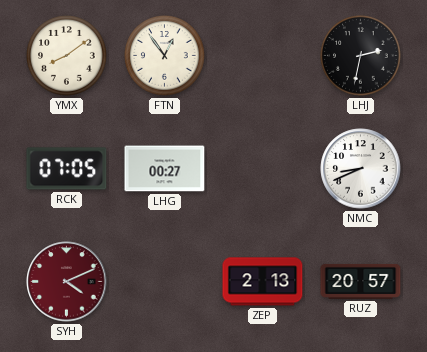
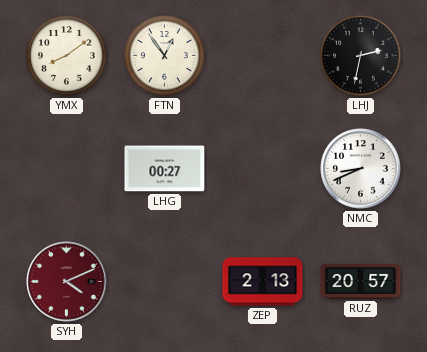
RCK: 07:05 -> none (67, 169)
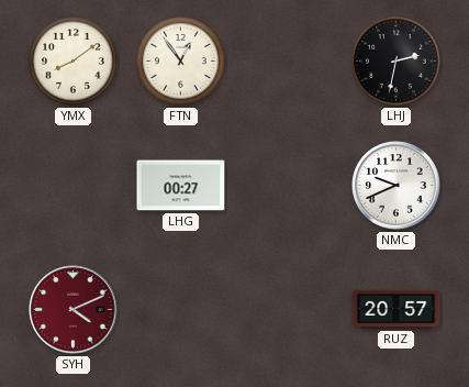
NMC: 8:41 -> 9:41 (397, 186)
ZEP: 2:13 -> none (263, 282)
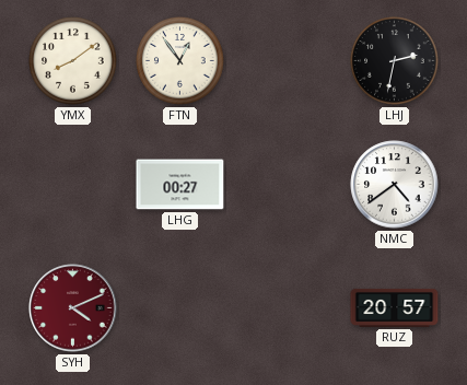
NMC: 9:41 -> 4:39 (395, 185)
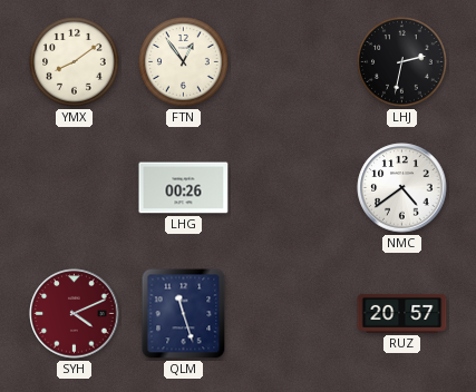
LHG: 00:27 -> 00:26 (184, 188)
QLM: none -> 11:27 (184, 314)
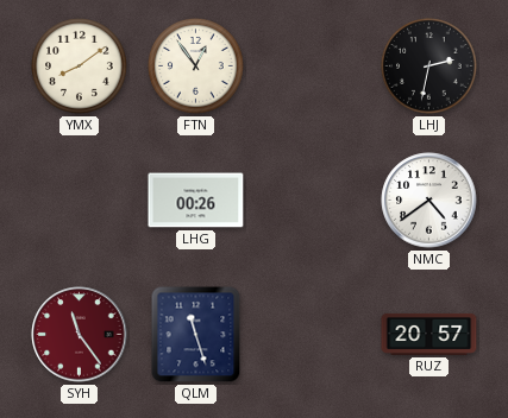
SYH: 4:11 -> 11:24 (80, 335)
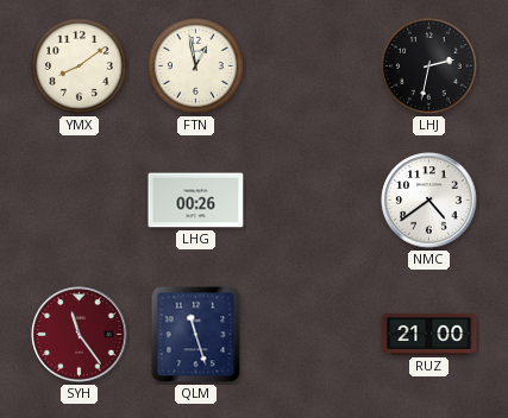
FTN: 12:54 -> 12:58 (196, 66)
RUZ: 20:57 -> 21:00 (429, 334)
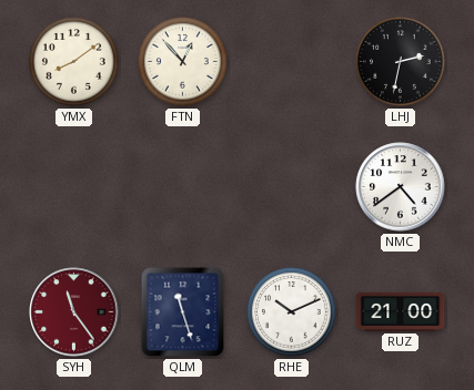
FTN: 12:58 -> 12:53 (183, 62)
LHG: 00:26 -> none (196, 201)
RHE: none -> 10:11 (292, 312)
